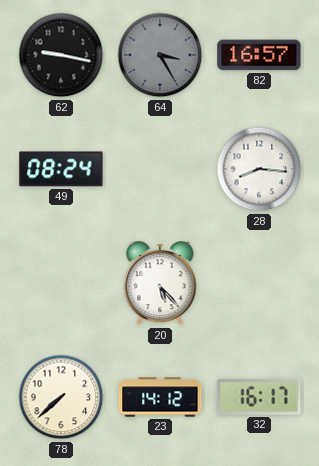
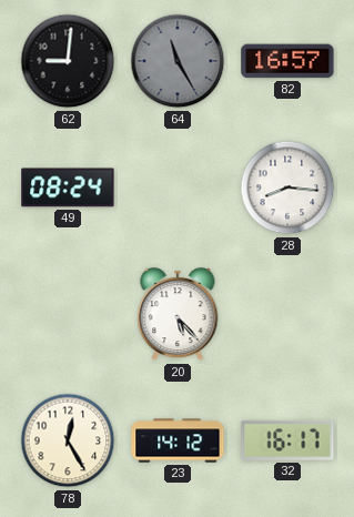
62: 9:17 -> 9:01 (68, 61)
64: 3:25 -> 11:25 (178, 61)
78: 7:38 -> 12:25 (68, 440)
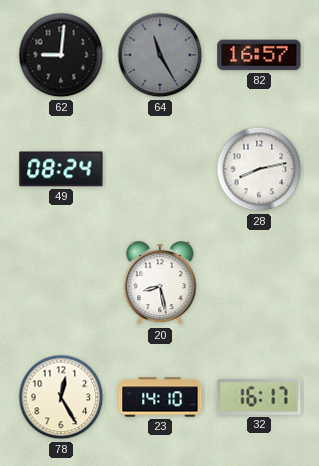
28: 8:16 -> 8:13 (259, 169)
20: 5:23 -> 8:28 (160, 284)
23: 14:12 -> 14:10 (160, 397)
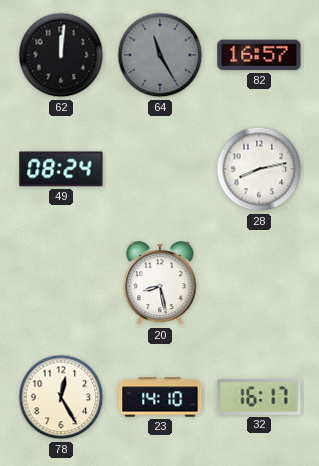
62: 9:01 -> 12:01 (61, 55)
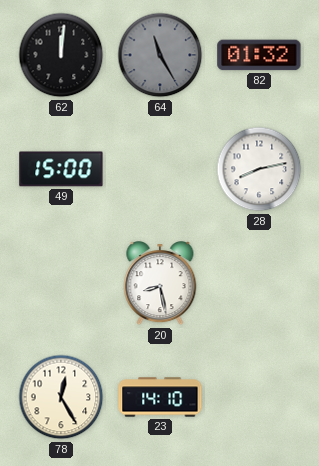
82: 16:57 -> 01:32 (259, 55)
49: 08:24 -> 15:00 (61, 169)
32: 16:17 -> none (259, 397)
